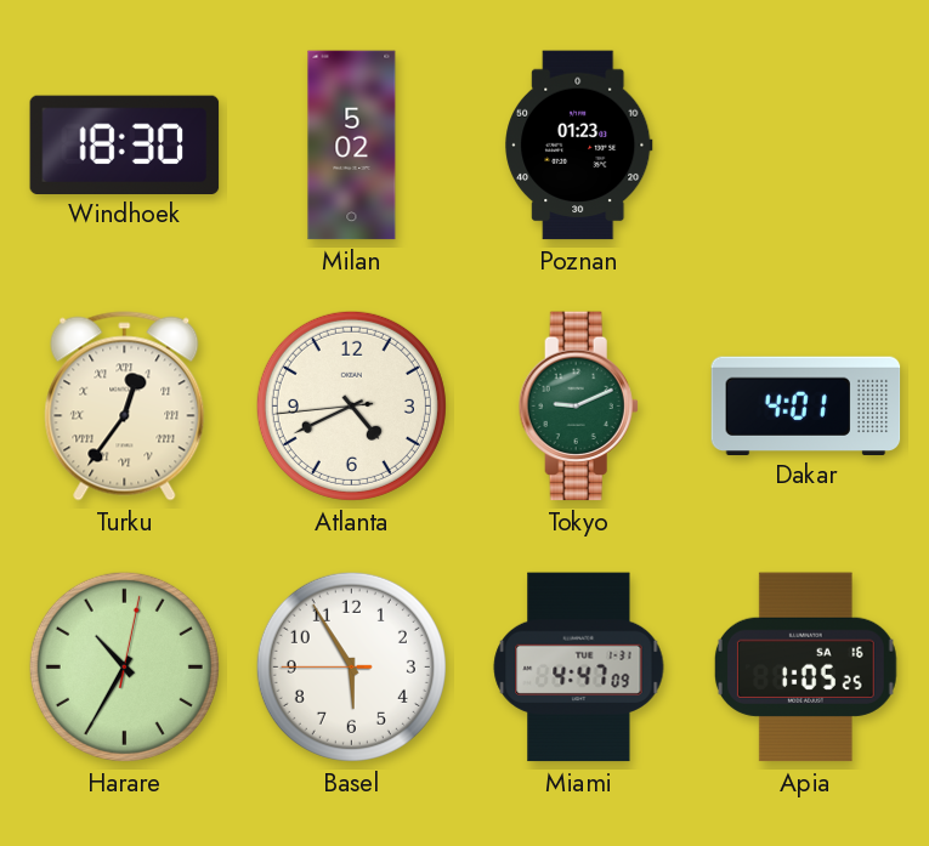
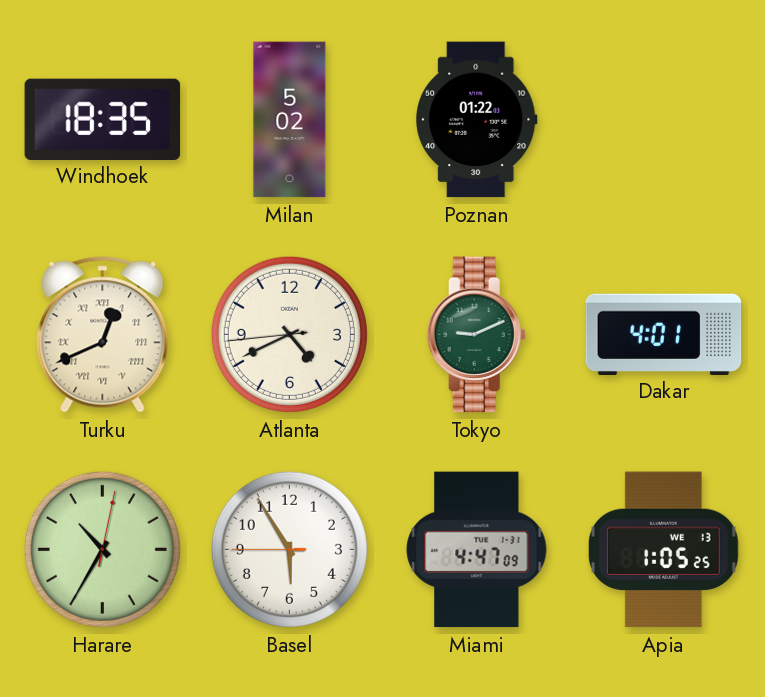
Windhoek: 18:30 -> 18:35 (103, 119)
Poznan: 01:23 -> 01:22 (477, 120)
Turku: 12:36 -> 12:41 (103, 335)
Apia date: SA 16 -> WE 13 (663, 550)
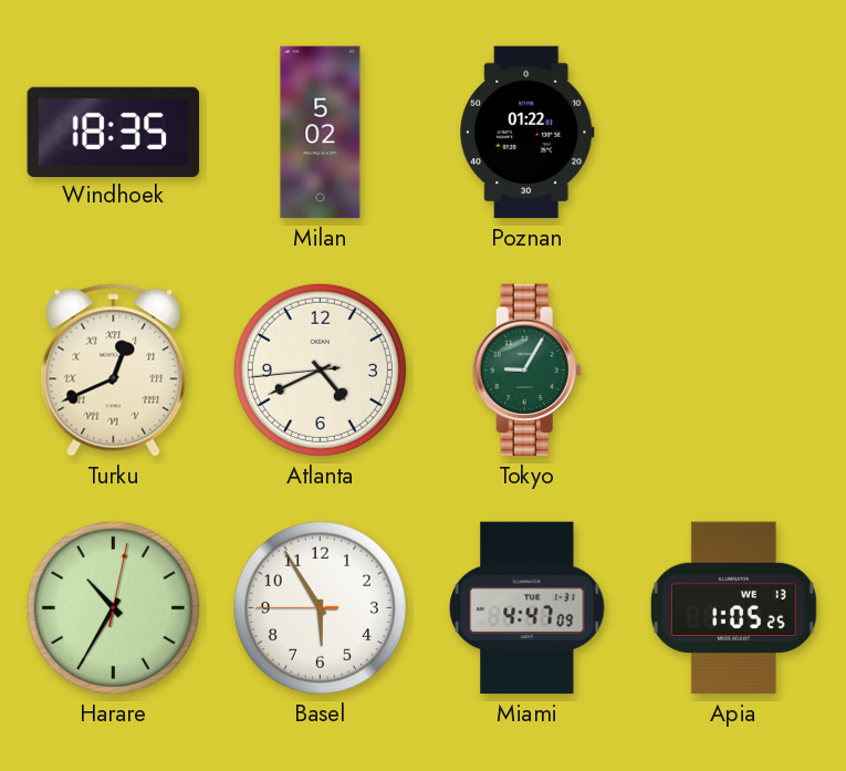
Tokyo: 9:11 -> 9:05 (526, 371)
Dakar: 4:01 -> none (664, 334)
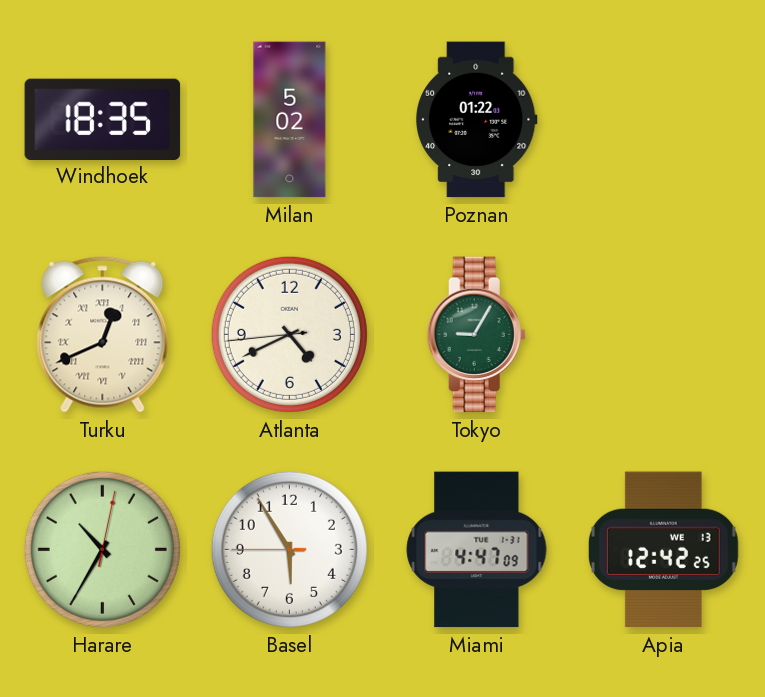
Apia: 1:05 -> 12:42 (663, 550)
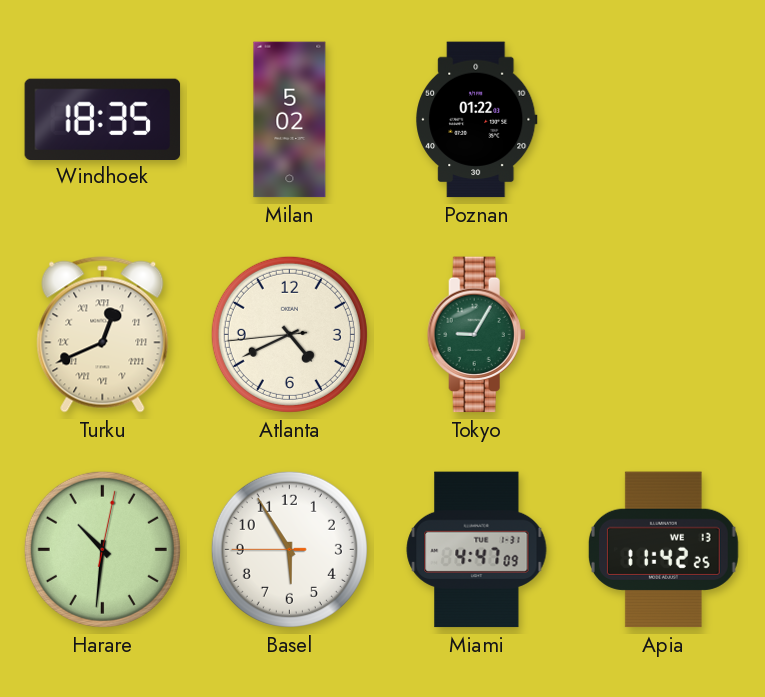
Harare: 10:35 -> 10:31 (102, 549)
Apia: 12:42 -> 11:42 (663, 550)
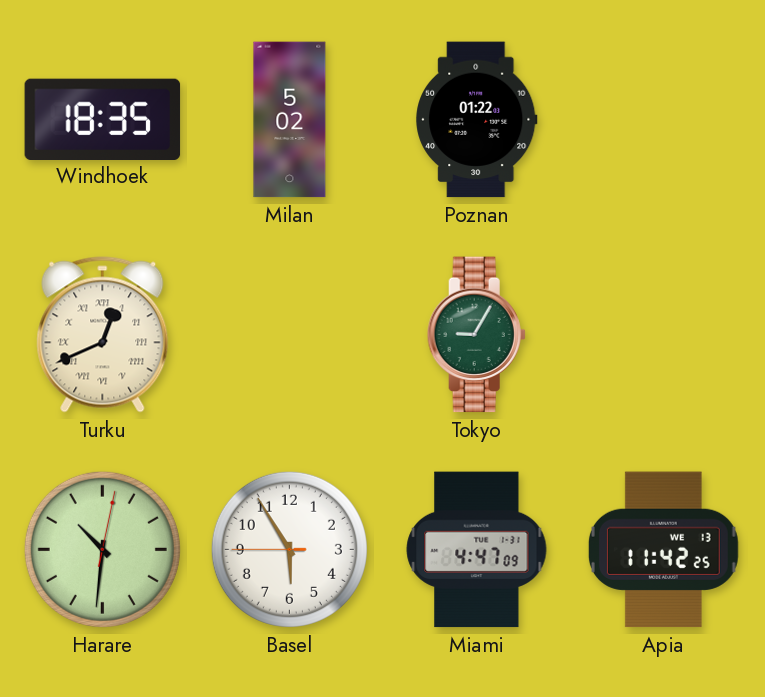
Atlanta: 4:40 -> none (289, 334)
